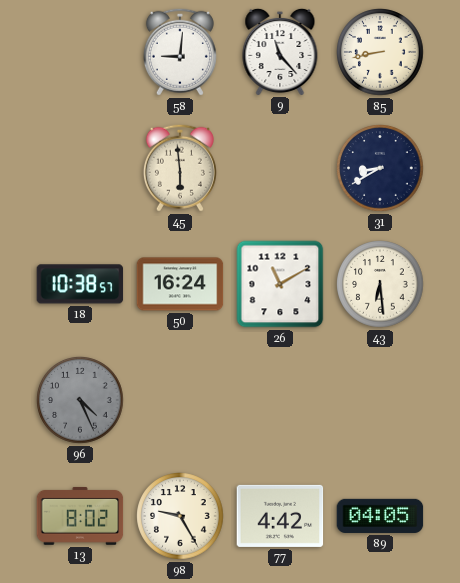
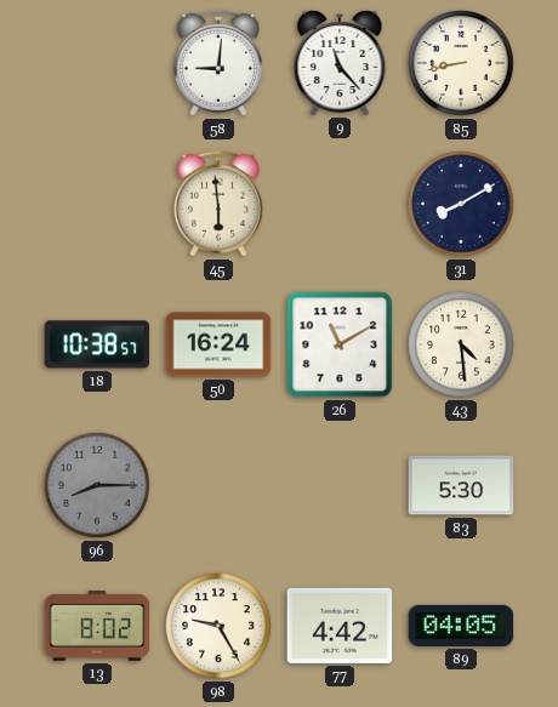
31: 8:40 -> 8:10 (461, 204)
43: 6:29 -> 4:29 (461, 344)
96: 4:26 -> 8:15 (97, 485)
83: none -> 5:30 (461, 485)
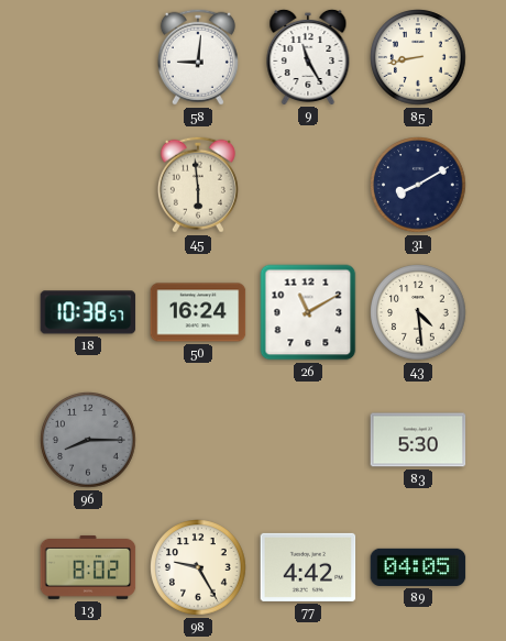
9: 11:23 -> 11:25 (308, 56)
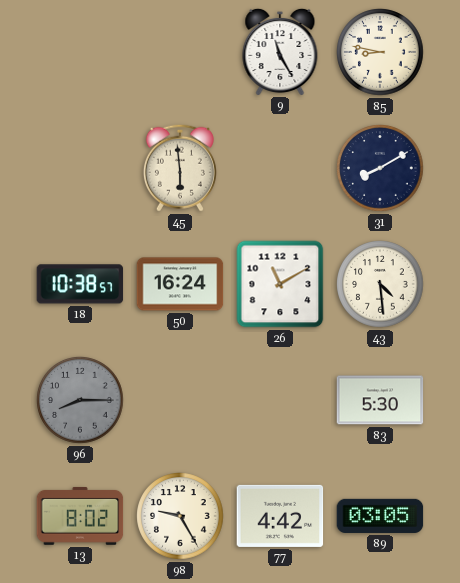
58: 9:01 -> none (198, 57)
85: 8:43 -> 8:47 (380, 52)
89: 04:05 -> 03:05 (380, 516)
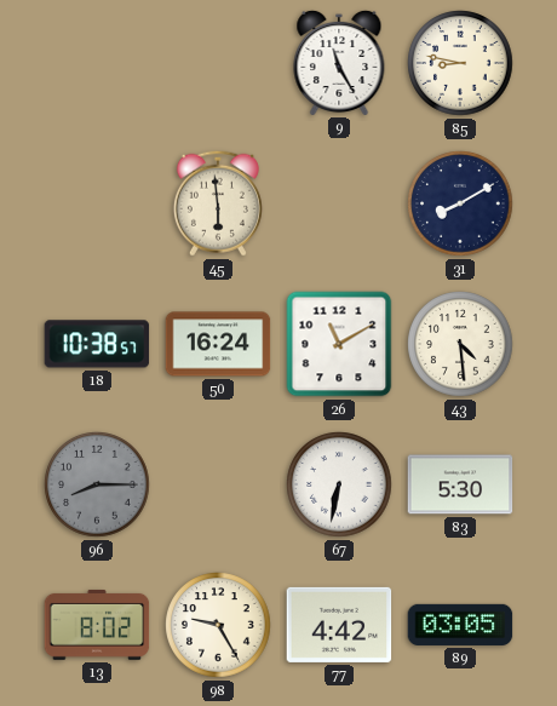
67: none -> 6:32 (339, 484)
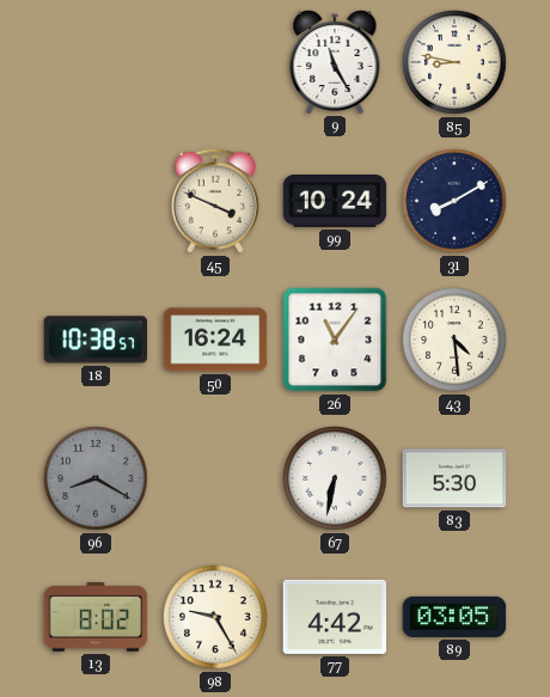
45: 5:59 -> 3:49 (215, 201)
99: none -> 10:24 (335, 202)
26: 11:10 -> 11:06 (335, 340)
96: 8:15 -> 8:20 (96, 478)
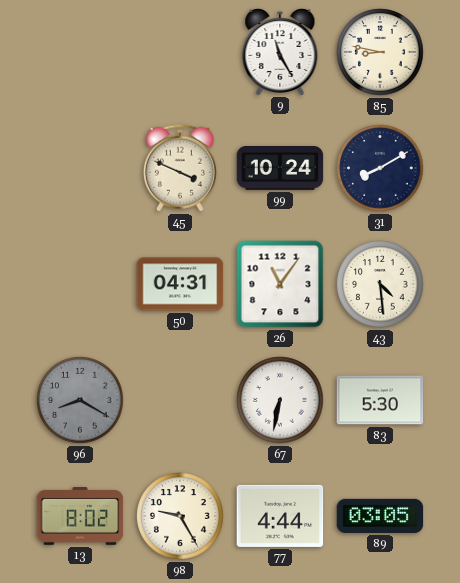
18: 10:38 -> none (96, 340)
50: 16:24 -> 04:31 (180, 284)
77: 4:42 -> 4:44 (280, 516)
